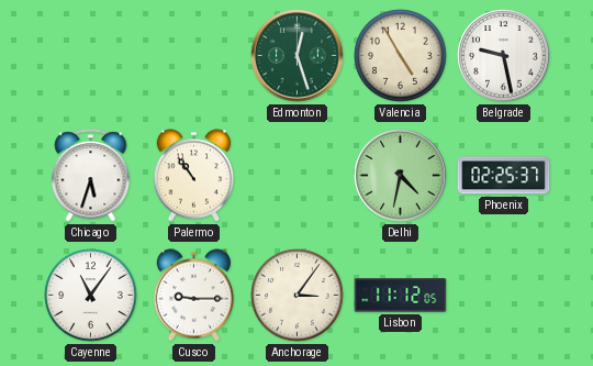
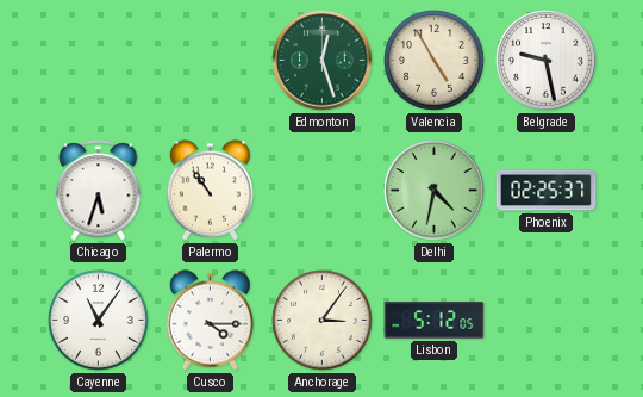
Cusco: 9:15 -> 4:15 (211, 321)
Lisbon: 11:12 -> 5:12 (435, 321)
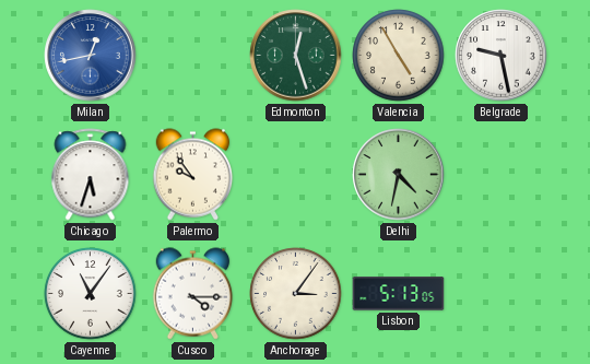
Milan: none -> 12:43 (91, 56)
Palermo: 10:54 -> 9:54 (193, 175)
Phoenix: 02:25 -> none (547, 191)
Lisbon: 5:12 -> 5:13 (399, 294)
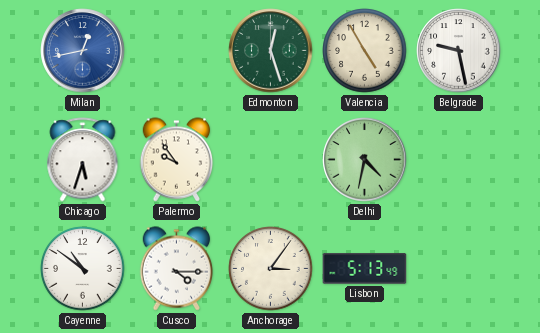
Cayenne: 11:06 -> 10:51 (83, 269)
Lisbon: 5:13:05 -> 5:13:49 (365, 269)
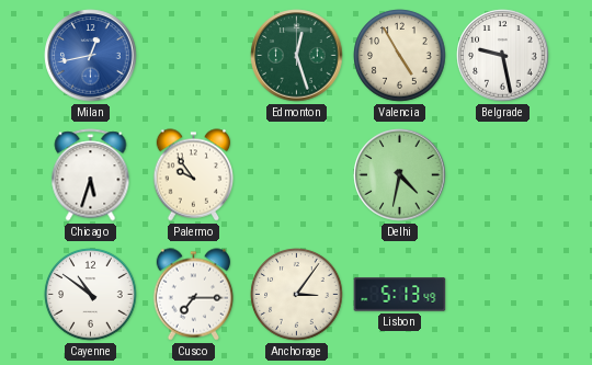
Cusco: 4:15 -> 7:15 (194, 295)
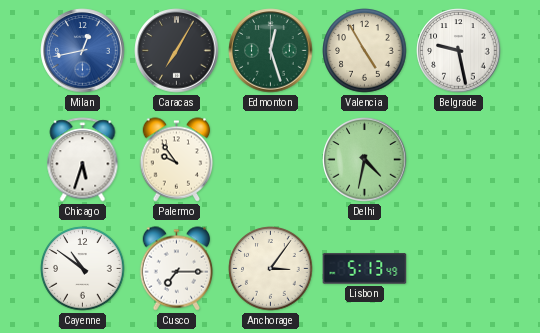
Caracas: none -> 7:05 (177, 51)
